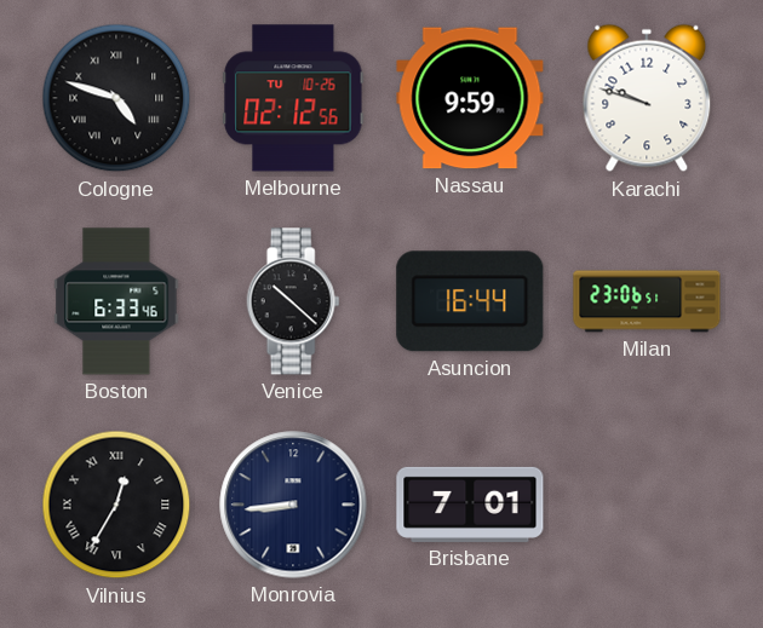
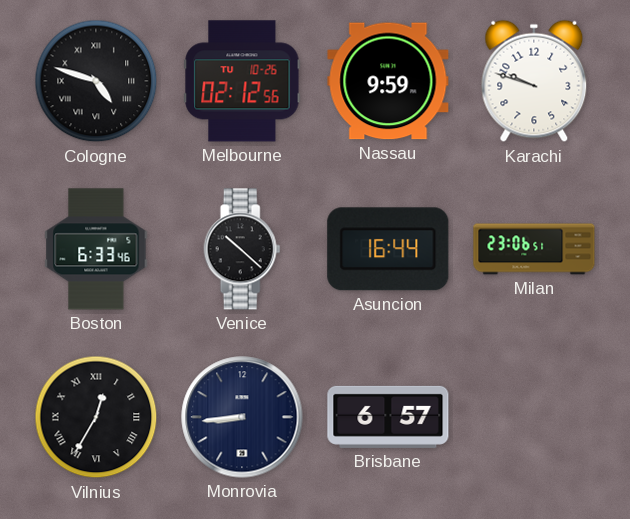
Brisbane: 7:01 -> 6:57 (388, 417)
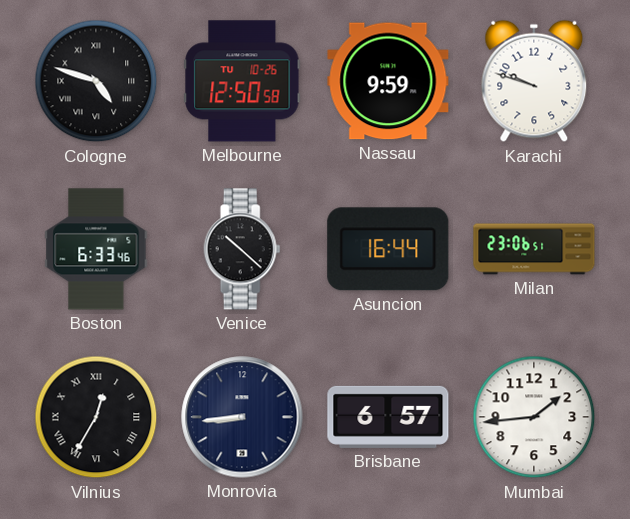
Melbourne: 02:12 -> 12:50 (242, 81)
Mumbai: none -> 1:44 (534, 417)
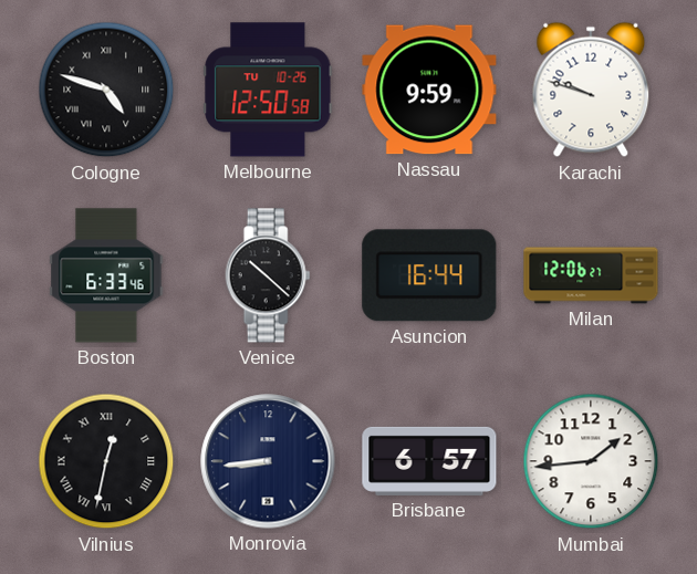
Milan: 23:06 -> 12:06 (591, 275)
Vilnius: 12:35 -> 12:32 (106, 461)
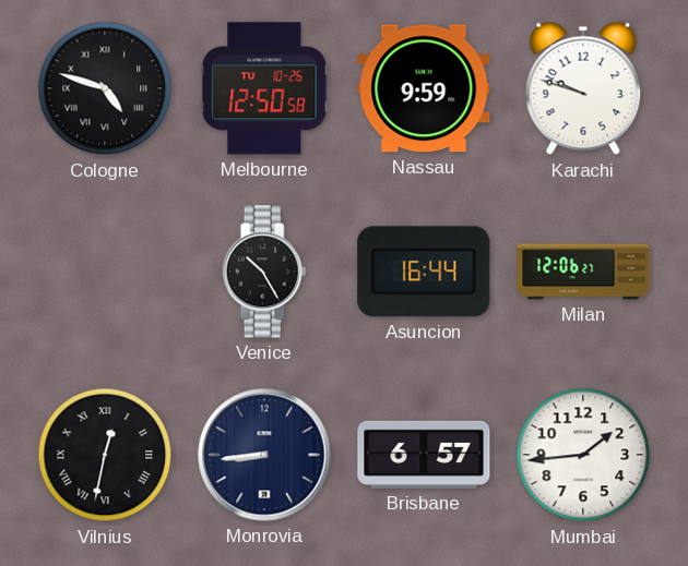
Boston: 6:33 -> none (106, 275)
Venice: 10:22 -> 10:25 (264, 272)
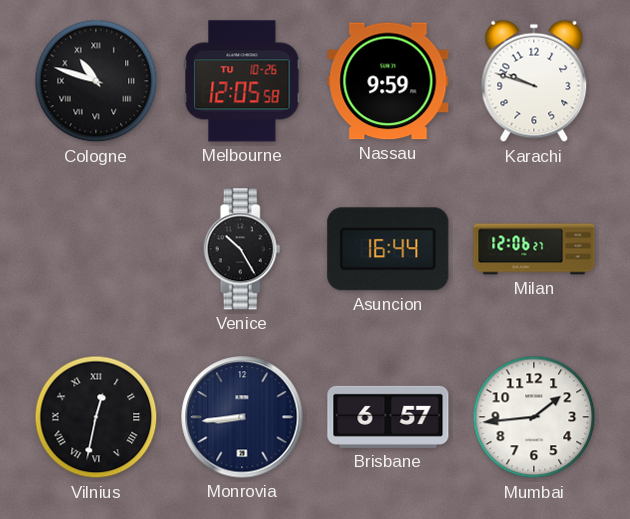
Cologne: 4:48 -> 10:48 (96, 81)
Melbourne: 12:50 -> 12:05 (242, 81)
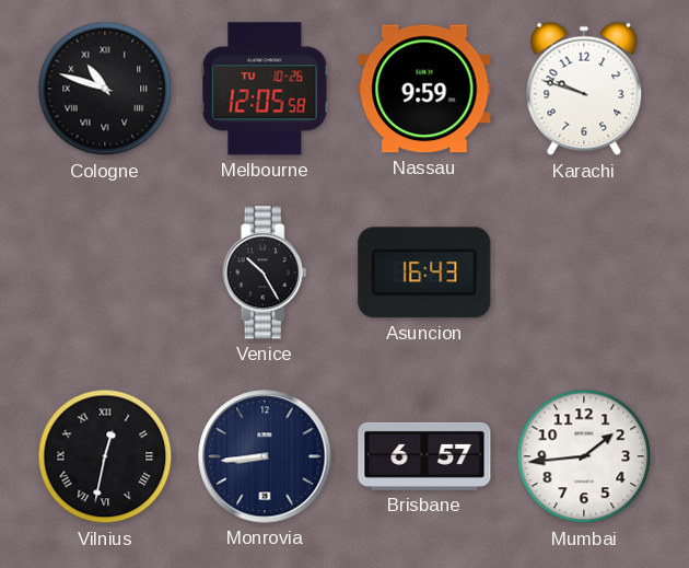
Asuncion: 16:44 -> 16:43 (424, 273)
Milan: 12:06 -> none (534, 249)
